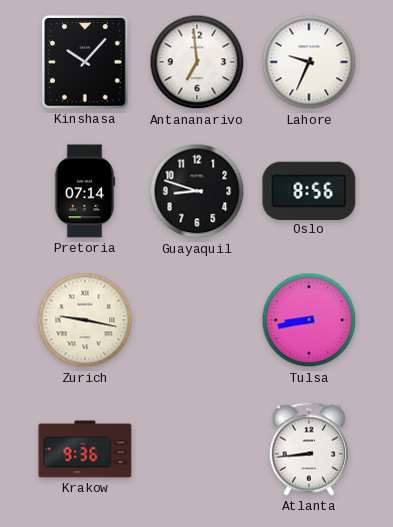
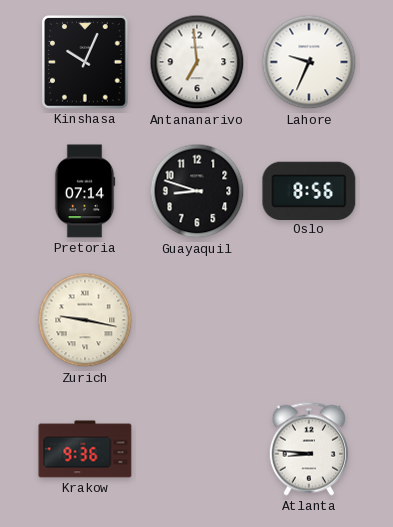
Kinshasa: 10:07 -> 10:04 (86, 62)
Tulsa: 8:43 -> none (309, 320)
Atlanta: 8:44 -> 8:46 (309, 449)
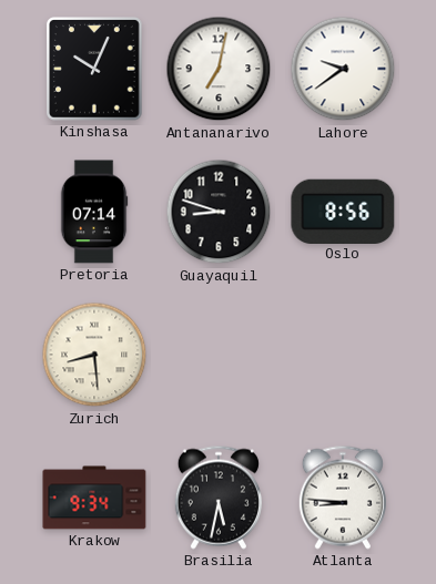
Antananarivo: 6:59 -> 7:02 (219, 69)
Lahore: 9:34 -> 9:39 (343, 69)
Zurich: 9:17 -> 8:29 (94, 355)
Krakow: 9:36 -> 9:34 (94, 498)
Brasilia: none -> 5:32 (219, 498)
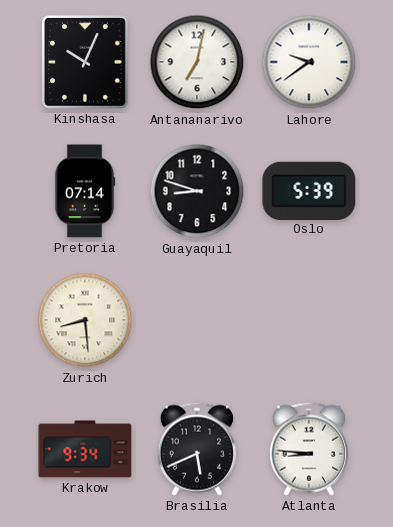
Oslo: 8:56 -> 5:39 (309, 190)
Brasilia: 5:32 -> 5:41 (197, 449)
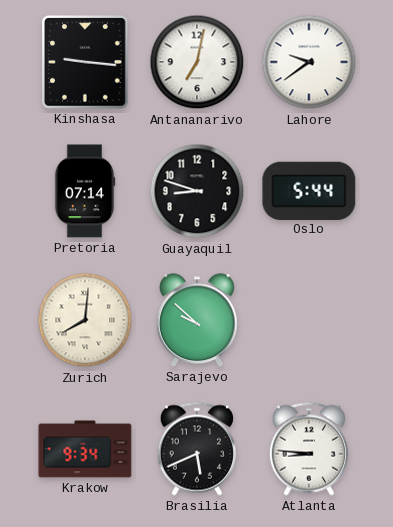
Kinshasa: 10:04 -> 9:16 (86, 62)
Oslo: 5:39 -> 5:44 (309, 190)
Zurich: 8:29 -> 8:01 (85, 320)
Sarajevo: none -> 9:52 (197, 320)
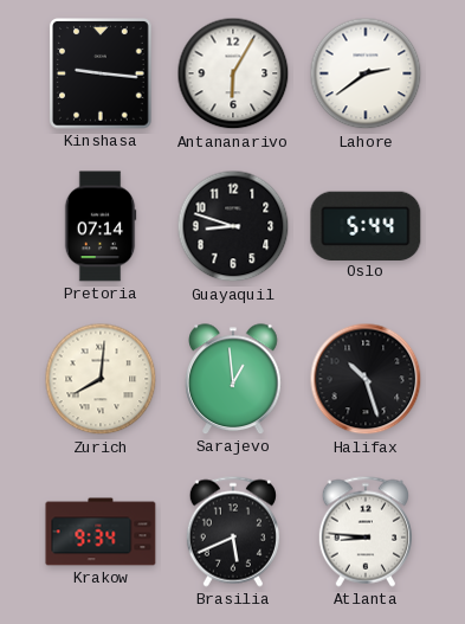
Antananarivo: 7:02 -> 6:05 (233, 73)
Lahore: 9:39 -> 2:39 (366, 73)
Sarajevo: 9:52 -> 12:59 (233, 379)
Halifax: none -> 10:27 (366, 379)
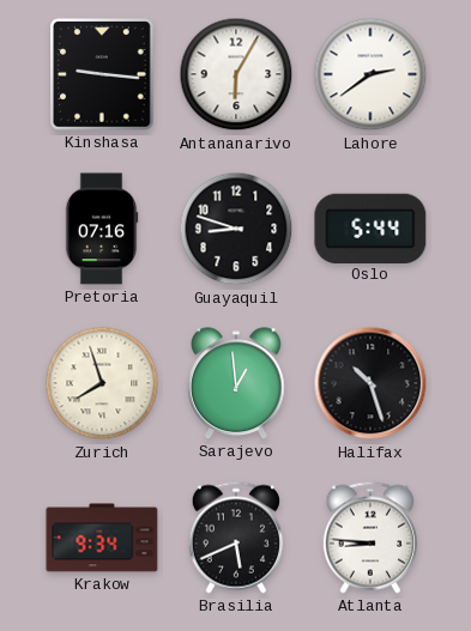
Pretoria: 07:14 -> 07:16 (102, 229)
Zurich: 8:01 -> 7:57 (102, 383)
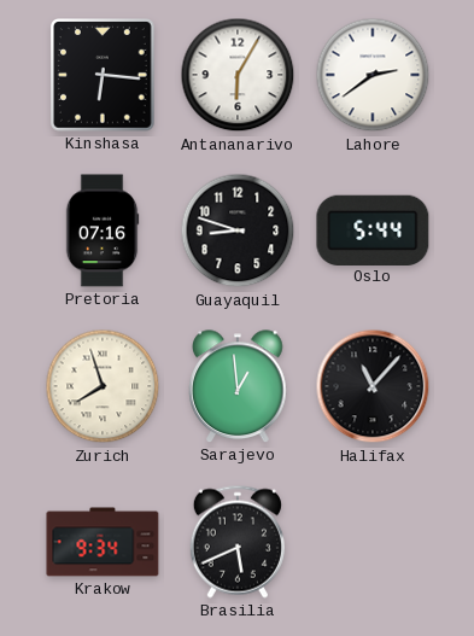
Kinshasa: 9:16 -> 6:16 (104, 75)
Halifax: 10:27 -> 11:07 (373, 386)
Atlanta: 8:46 -> none (370, 538)
